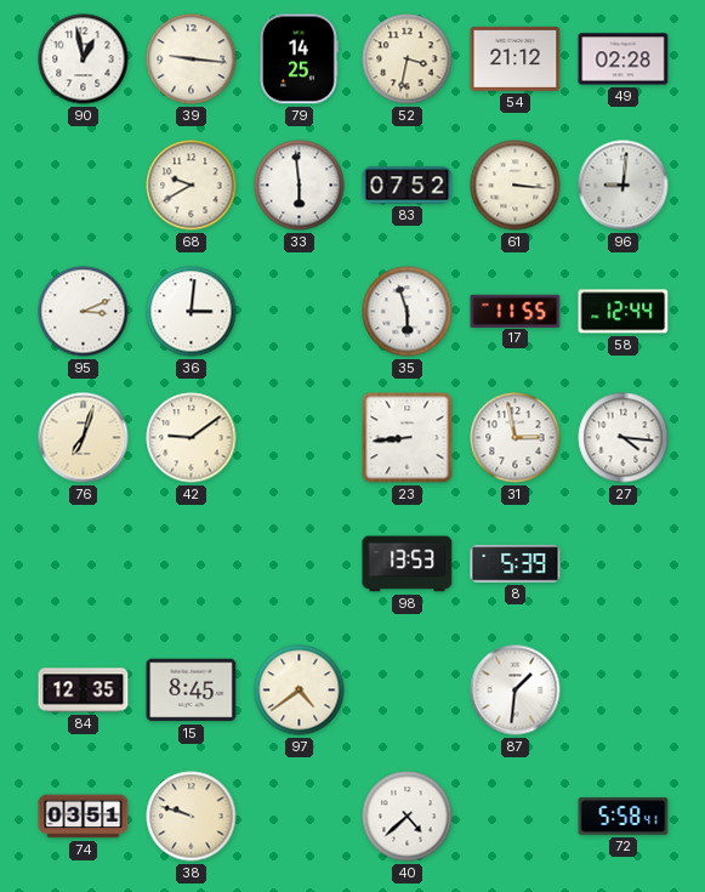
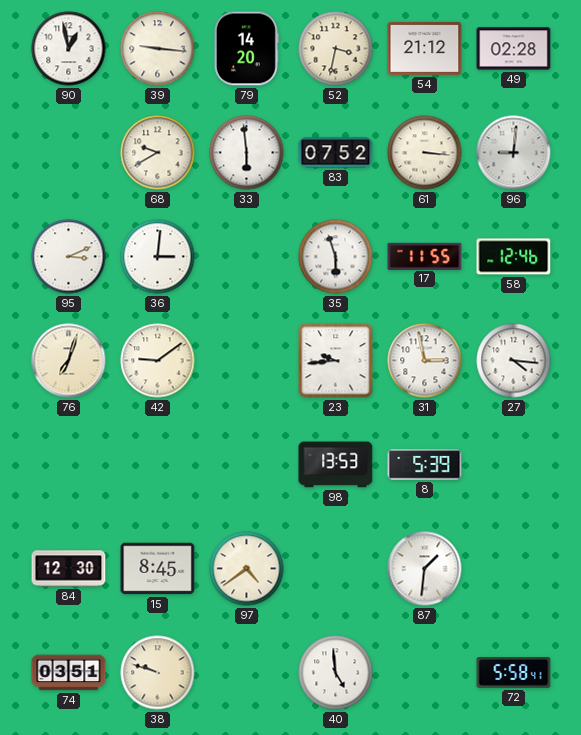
79: 14:25 -> 14:20 (247, 49)
58: 12:44 -> 12:46 (514, 257)
23: 8:44 -> 9:44 (336, 361)
84: 12:35 -> 12:30 (69, 569)
40: 4:38 -> 4:59 (336, 673)
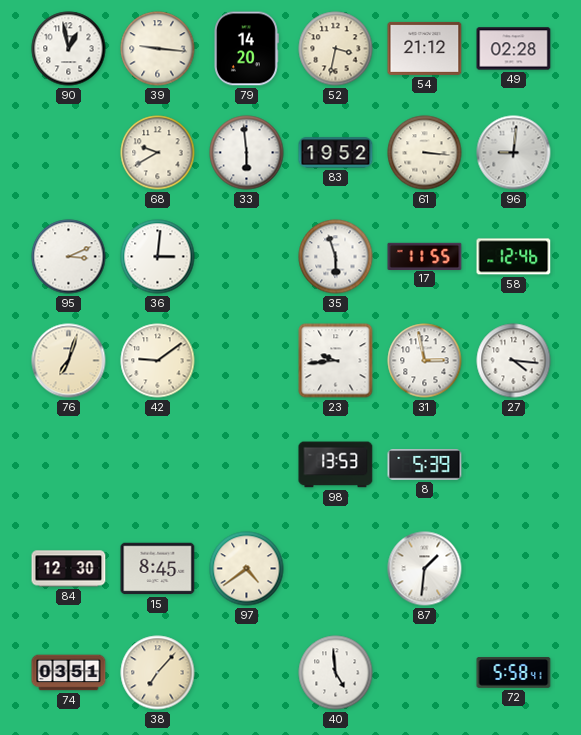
83: 07:52 -> 19:52 (336, 153)
38: 9:48 -> 7:07 (158, 673)
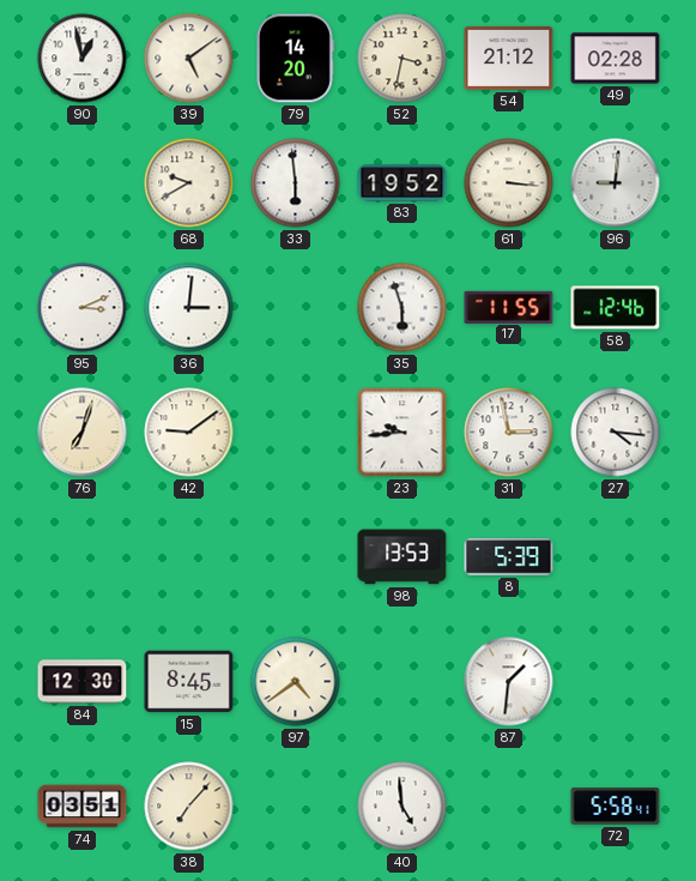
39: 9:16 -> 5:09 (189, 59)
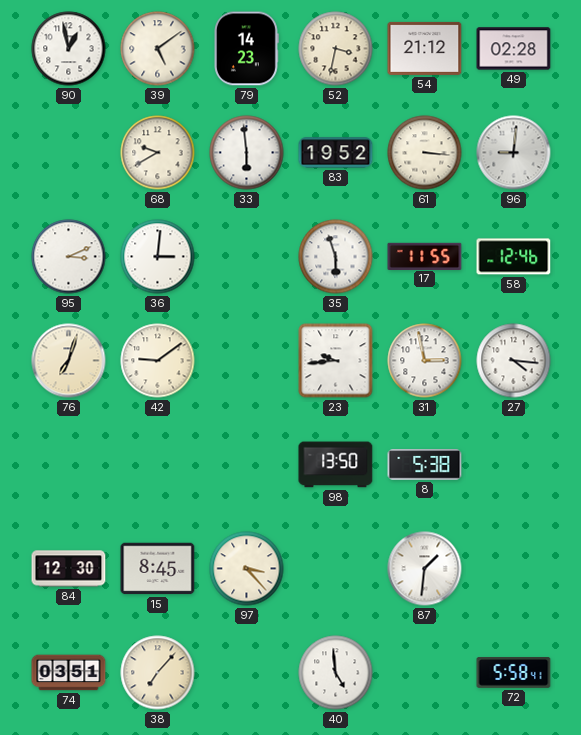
79: 14:20 -> 14:23 (247, 49)
98: 13:53 -> 13:50 (336, 465)
8: 5:39 -> 5:38 (425, 465)
97: 4:39 -> 3:23 (247, 569)
